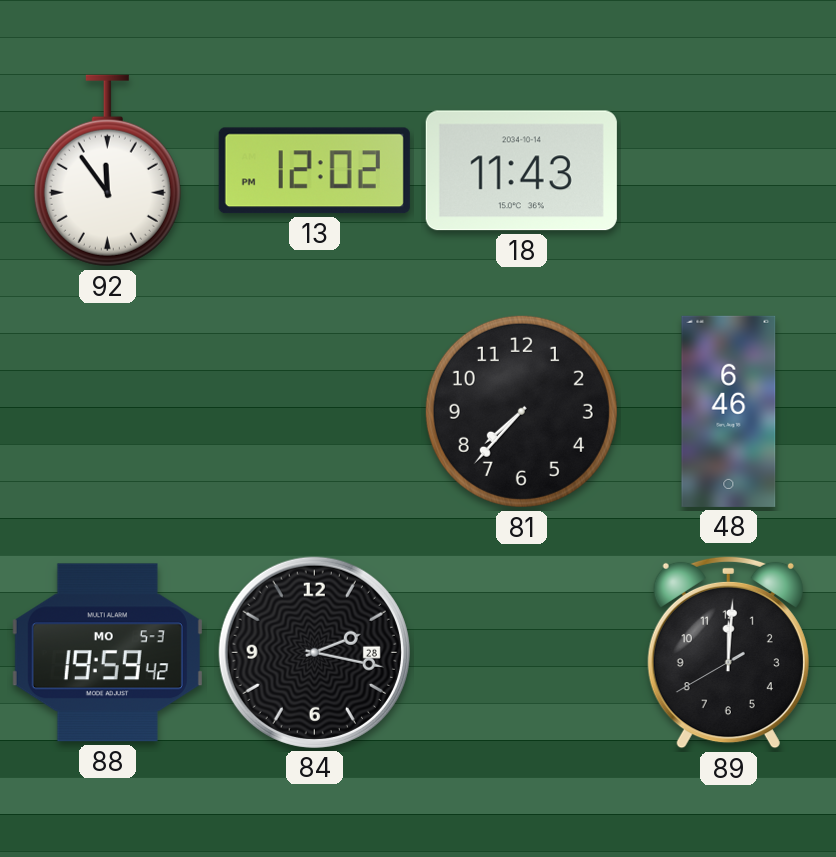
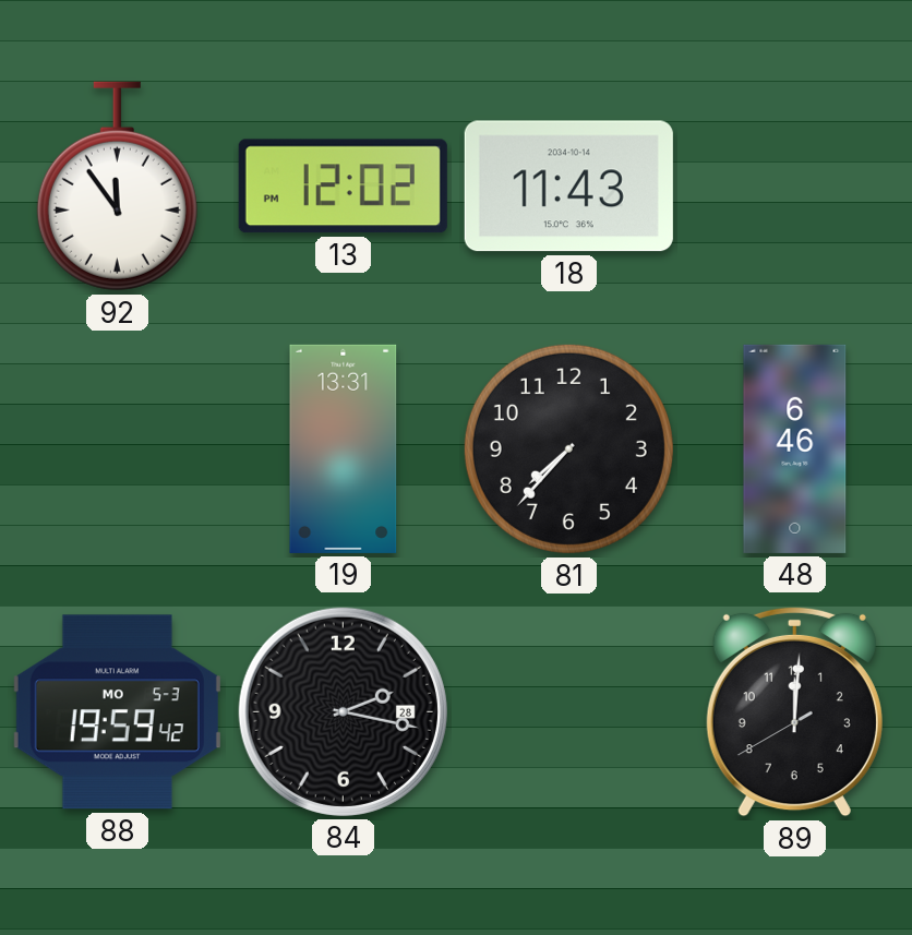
19: none -> 13:31 (344, 448)
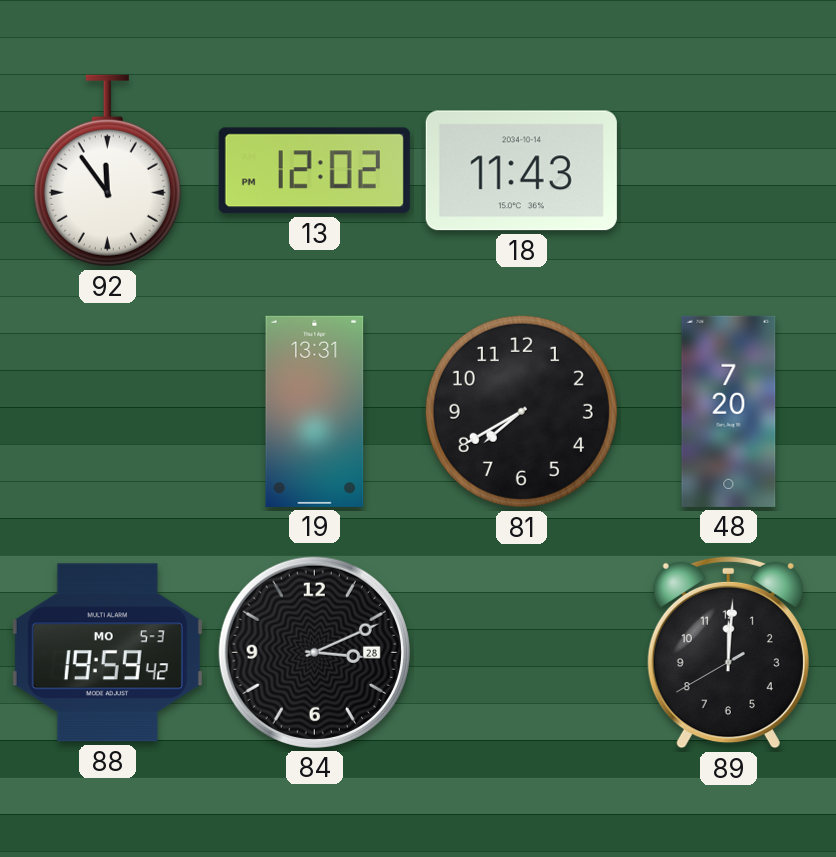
81: 7:37 -> 7:40 (521, 411)
48: 6:46 -> 7:20 (729, 411)
84: 2:17 -> 3:11 (314, 652)
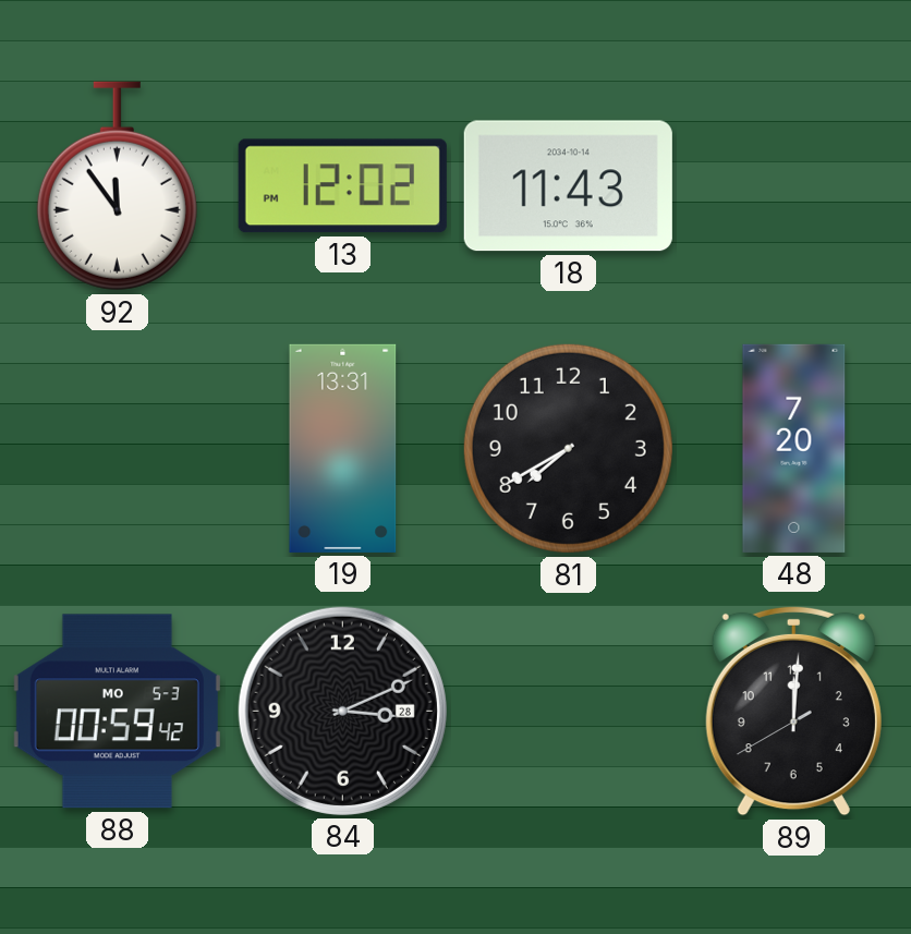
88: 19:59 -> 00:59 (117, 712)
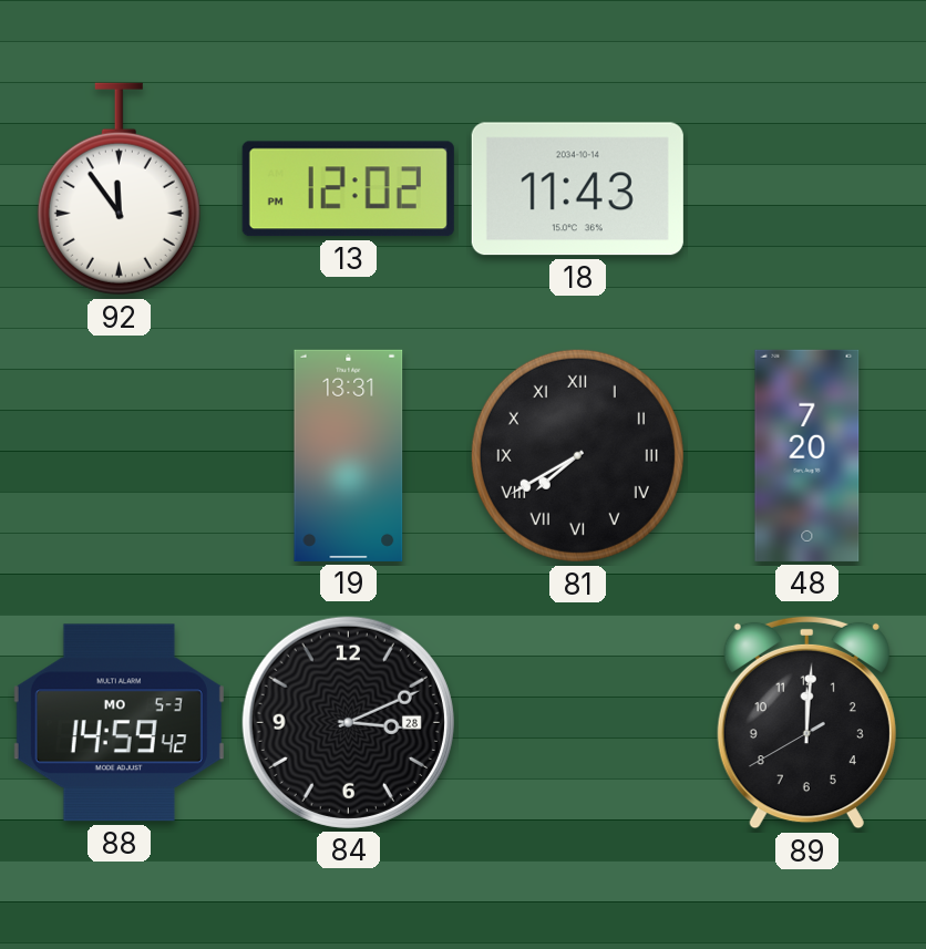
81 numerals: Arabic -> Roman (577, 455)
88: 00:59 -> 14:59 (119, 723)
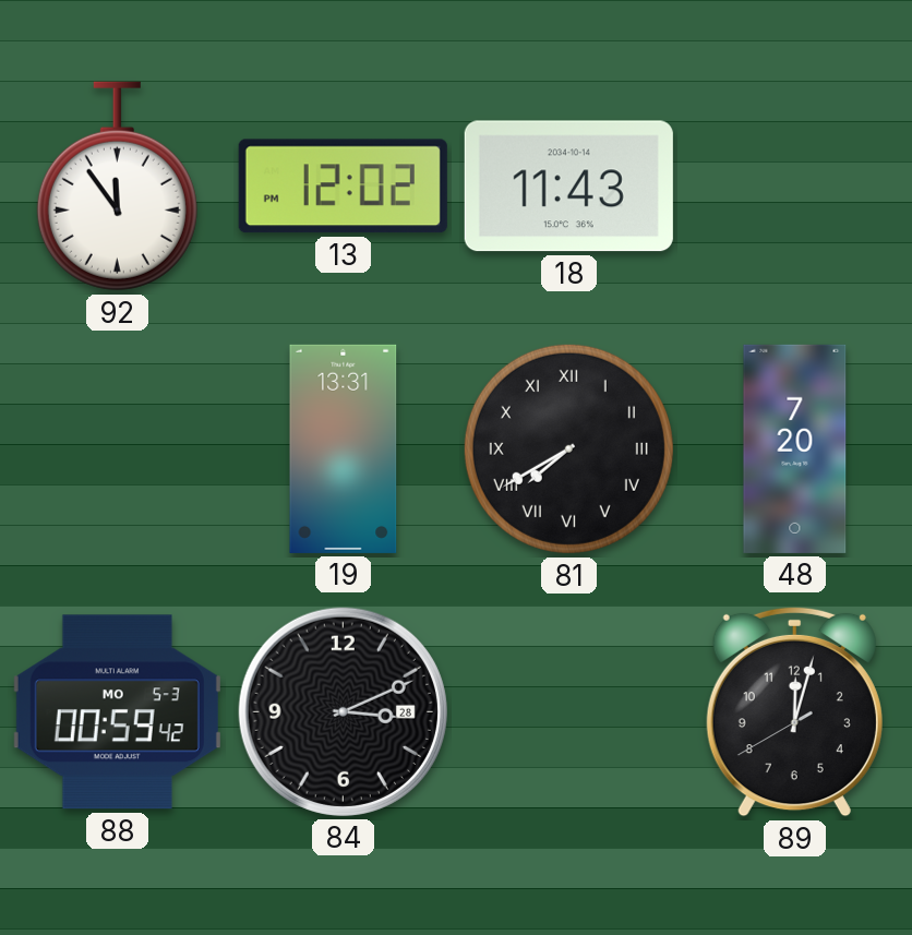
88: 14:59 -> 00:59 (117, 712)
89: 12:00 -> 12:02 (794, 711)
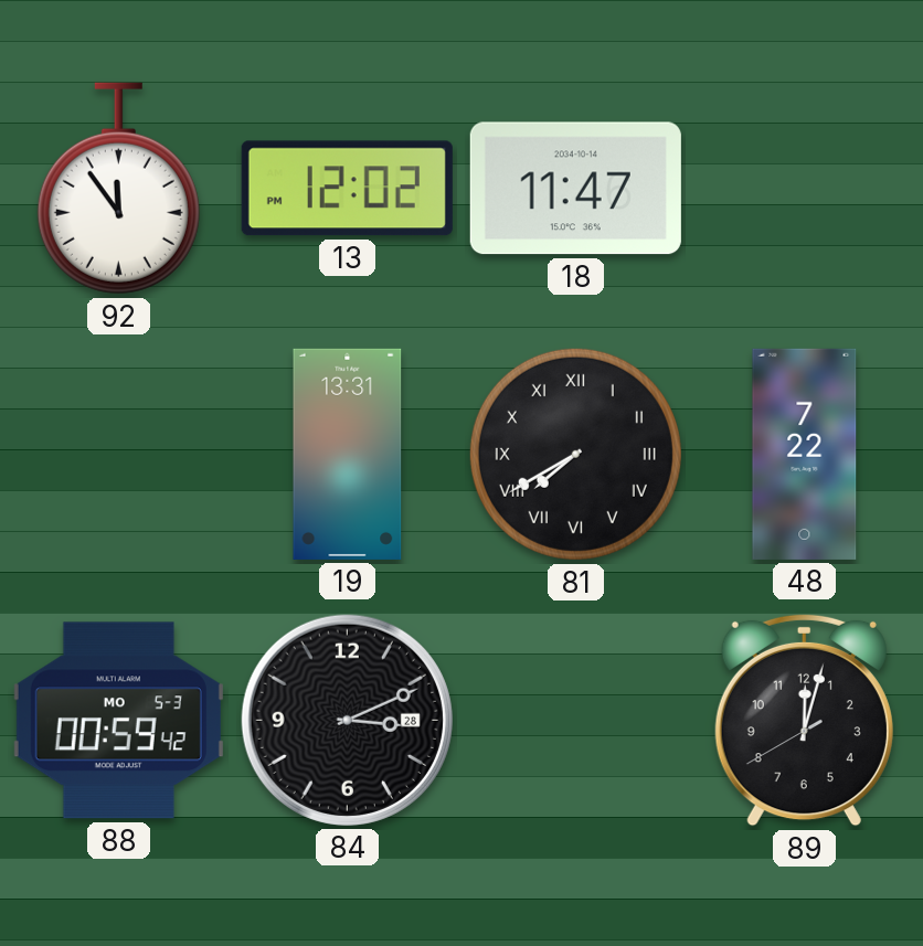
18: 11:43 -> 11:47 (575, 189)
48: 7:20 -> 7:22 (805, 454)
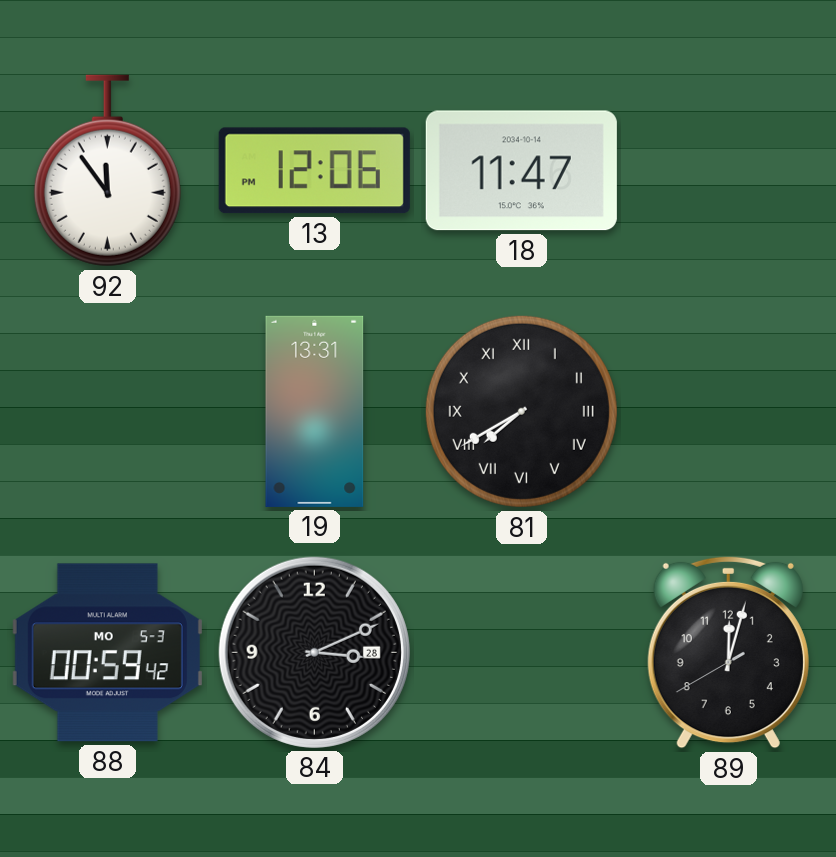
13: 12:02 -> 12:06 (314, 171)
48: 7:22 -> none (805, 454)
